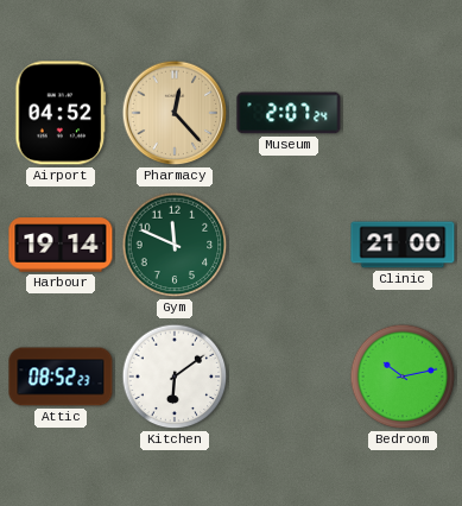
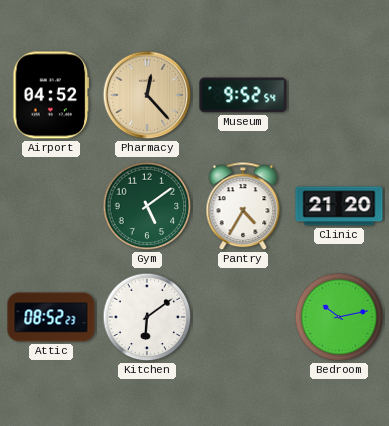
Museum: 2:07 -> 9:52 (243, 95)
Harbour: 19:14 -> none (61, 245)
Gym: 11:49 -> 5:09 (147, 206)
Pantry: none -> 4:35 (243, 207)
Clinic: 21:00 -> 21:20 (339, 206)
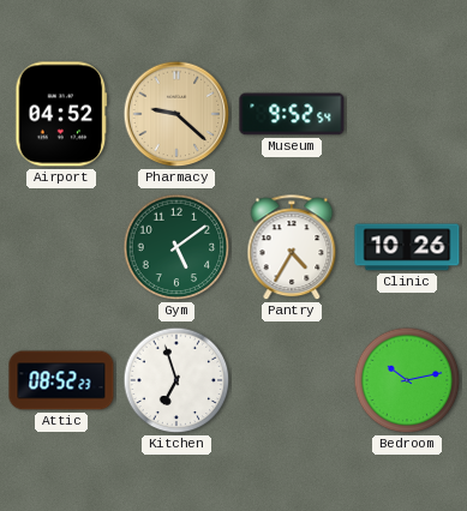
Pharmacy: 12:23 -> 9:22 (176, 114)
Clinic: 21:20 -> 10:26 (407, 247)
Kitchen: 6:09 -> 6:57 (176, 380)
